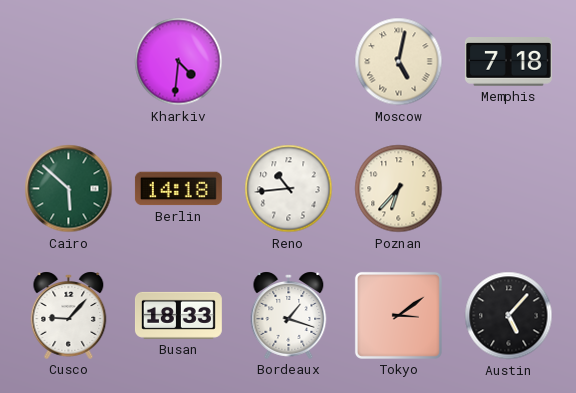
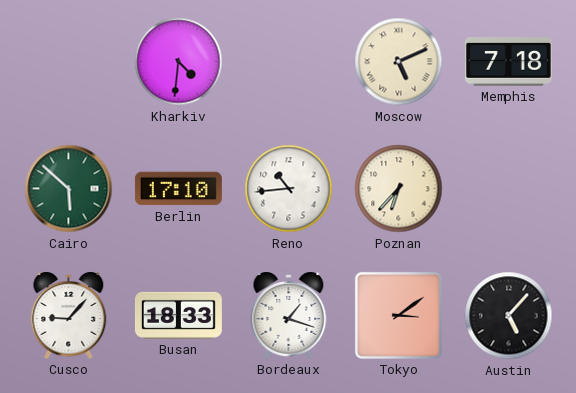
Moscow: 5:02 -> 5:11 (399, 62)
Berlin: 14:18 -> 17:10 (178, 189)
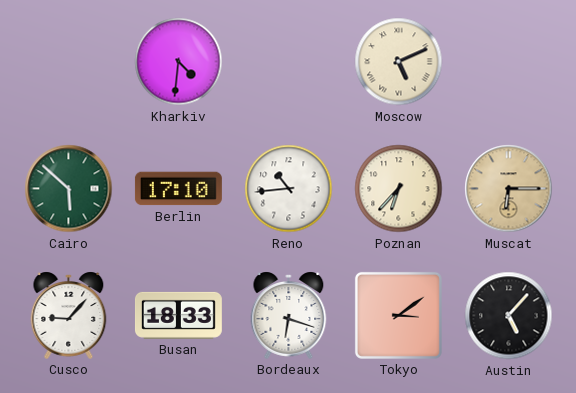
Memphis: 7:18 -> none (508, 62)
Muscat: none -> 6:15 (509, 189)
Bordeaux: 1:18 -> 6:18 (289, 315)
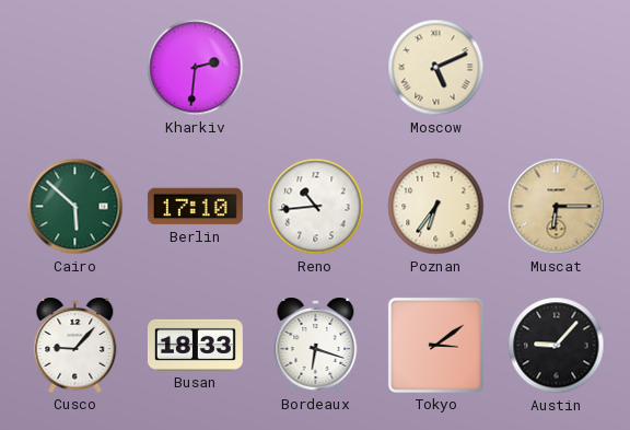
Kharkiv: 4:31 -> 2:31 (196, 68)
Poznan: 6:37 -> 6:36 (436, 207)
Austin: 5:07 -> 9:07 (557, 346)
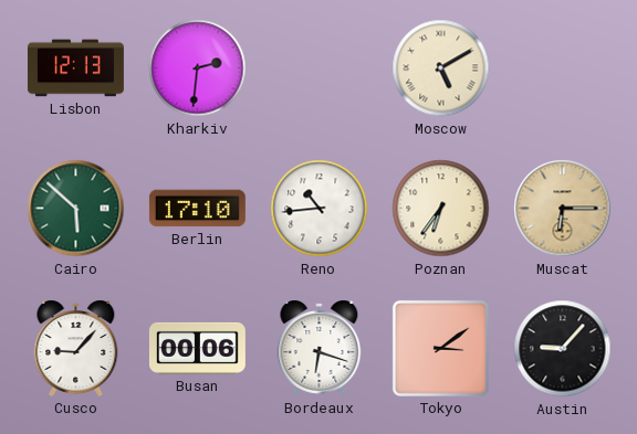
Lisbon: none -> 12:13 (75, 68)
Moscow: 5:11 -> 5:10 (441, 68)
Busan: 18:33 -> 00:06 (197, 348)
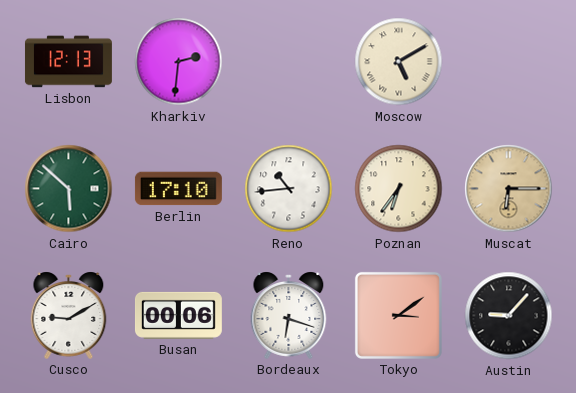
Cusco: 9:07 -> 9:10 (69, 315)
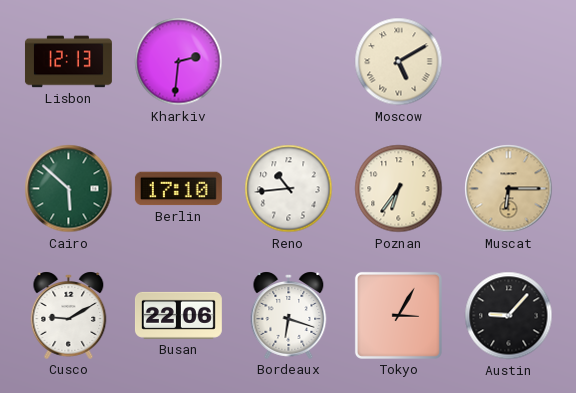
Busan: 00:06 -> 22:06 (178, 315)
Tokyo: 3:09 -> 3:05 (398, 315)
